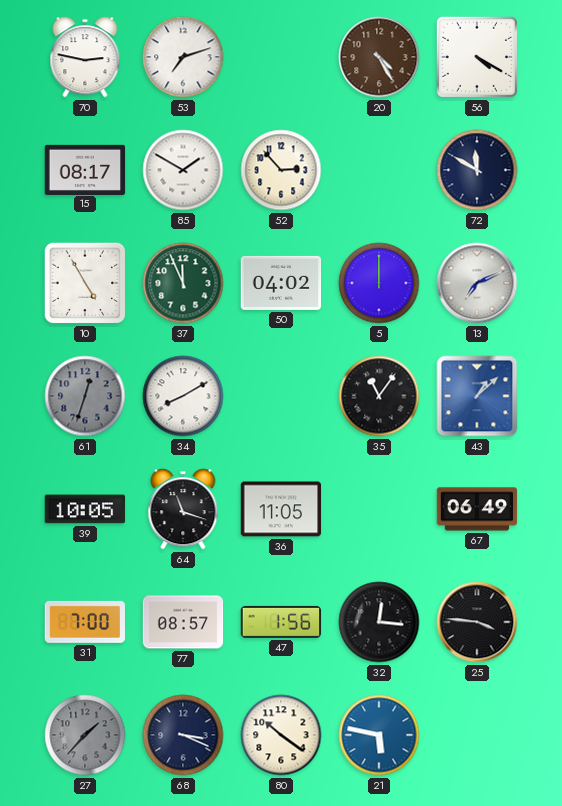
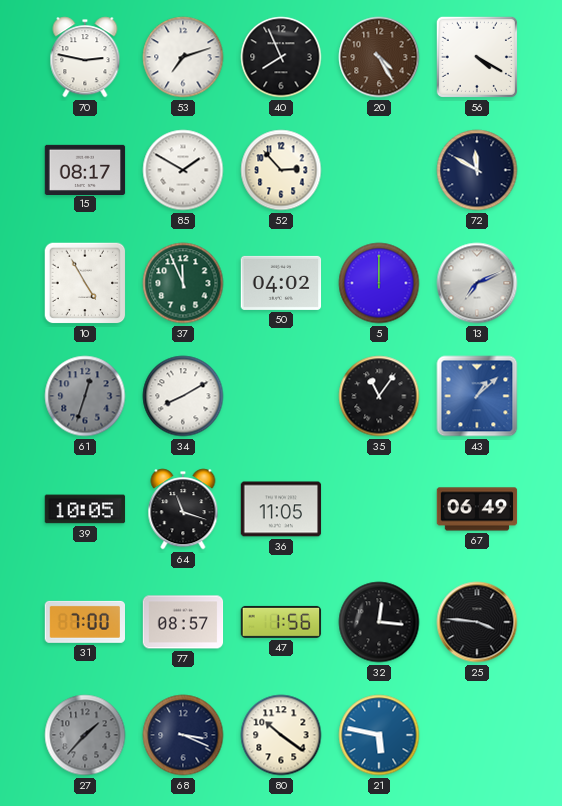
40: none -> 7:56 (281, 57)
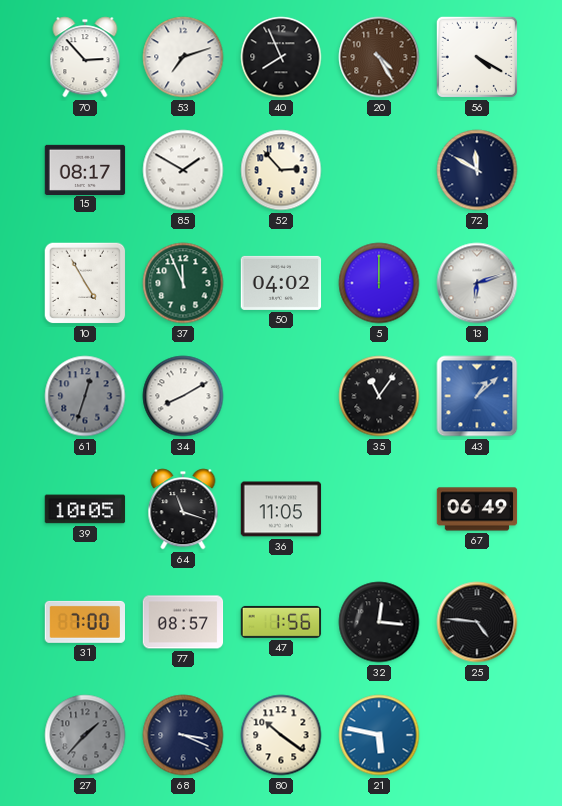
70: 2:47 -> 2:53 (85, 57)
13: 7:11 -> 6:12 (477, 283)
25: 3:46 -> 4:46 (477, 622)
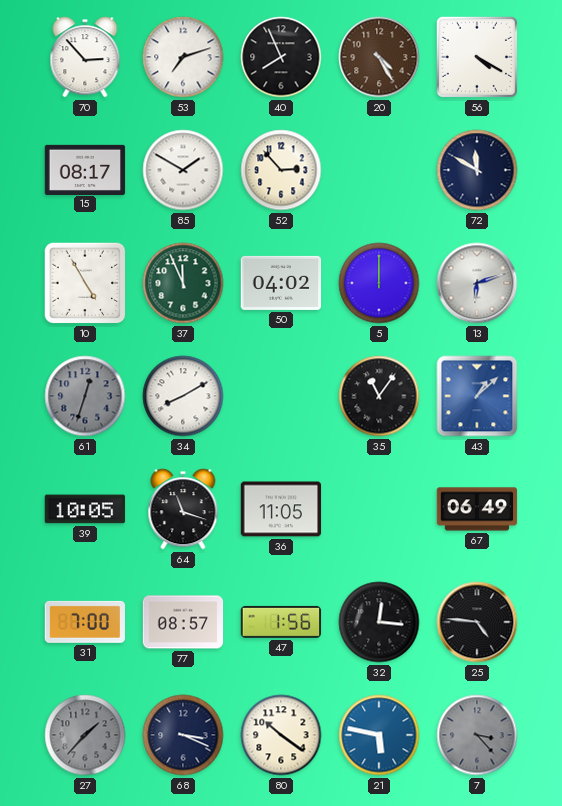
7: none -> 3:23 (477, 735)
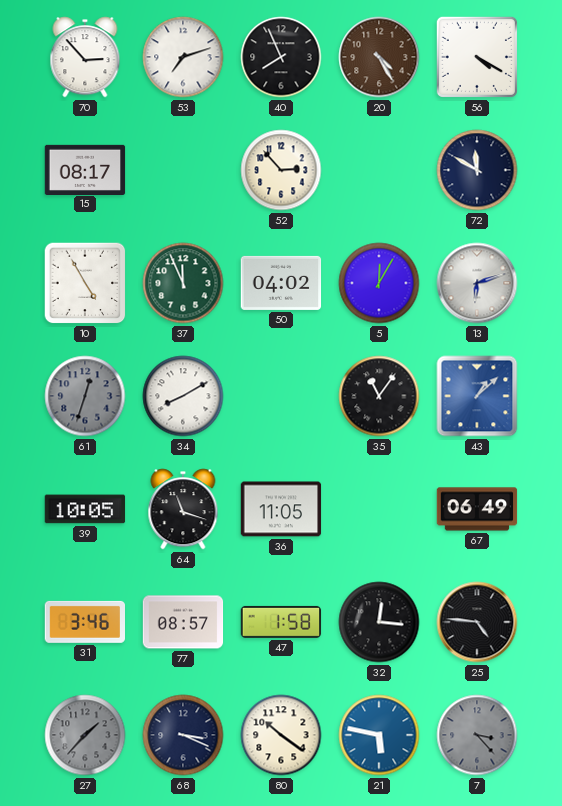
85: 1:50 -> none (183, 170)
5: 12:00 -> 12:05 (379, 283)
31: 7:00 -> 3:46 (85, 622)
47: 1:56 -> 1:58 (281, 622)
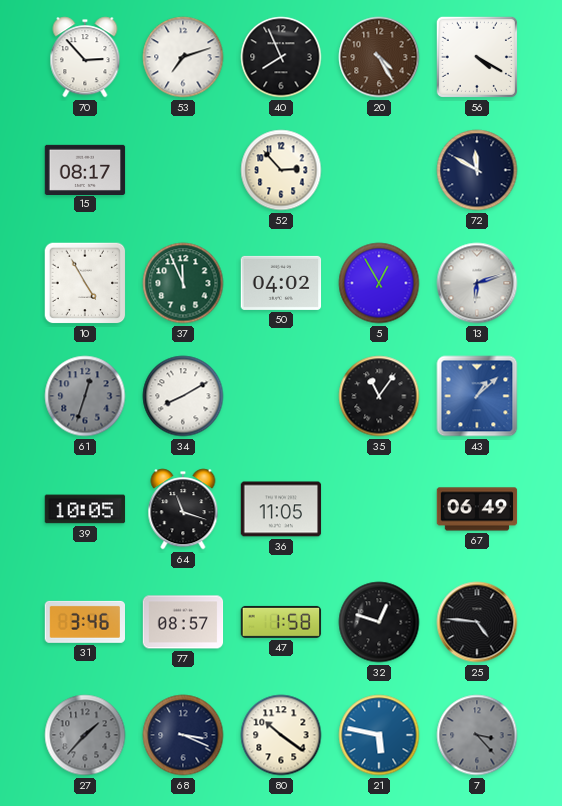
5: 12:05 -> 12:55 (379, 283)
32: 12:16 -> 12:48 (379, 622)
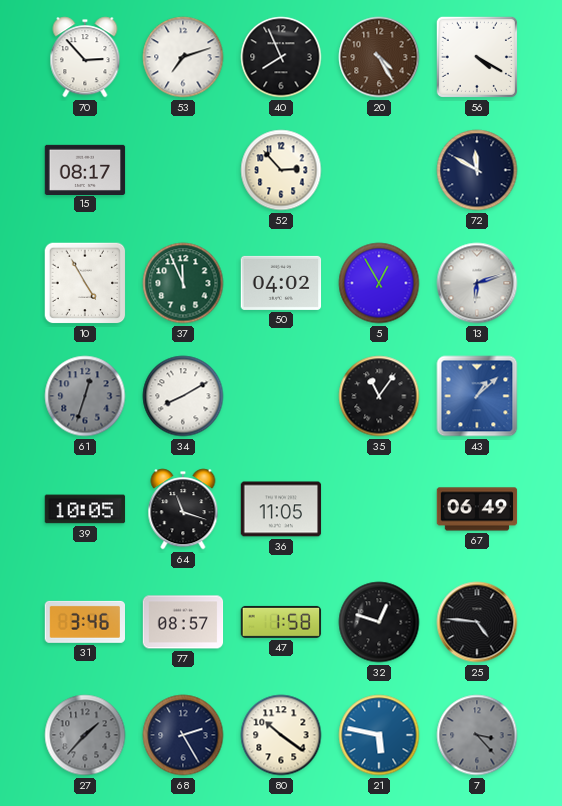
68: 3:19 -> 2:25 (183, 735)
